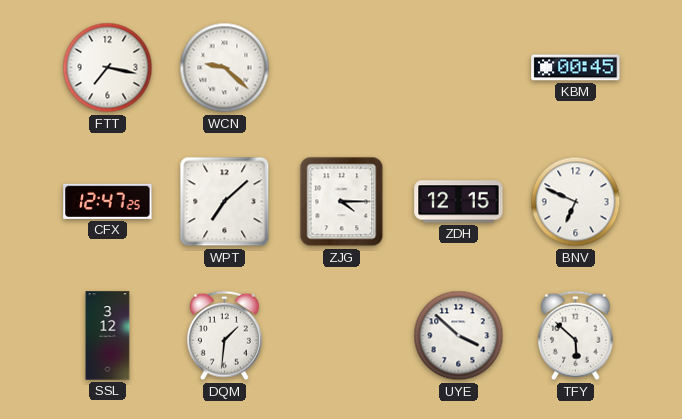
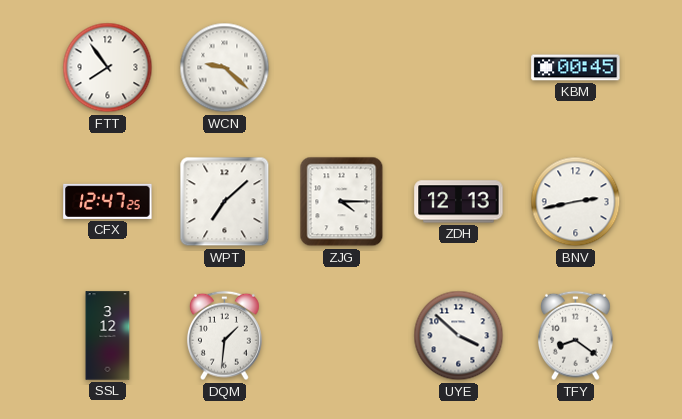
FTT: 7:17 -> 7:54 (108, 68)
ZDH: 12:15 -> 12:13 (459, 202)
BNV: 6:49 -> 2:43 (576, 202)
TFY: 5:52 -> 8:21 (575, 336)
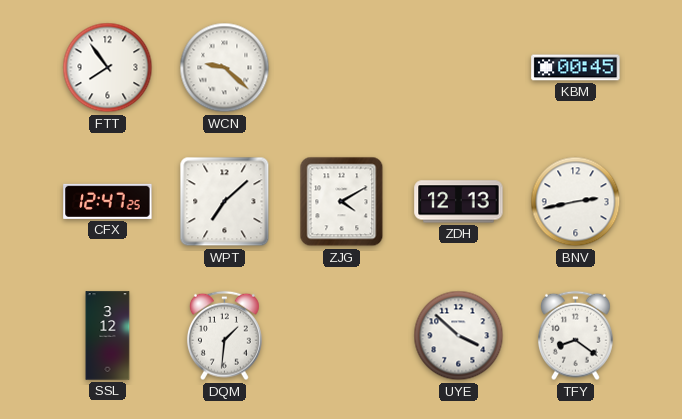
ZJG: 4:15 -> 4:10 (342, 202)
